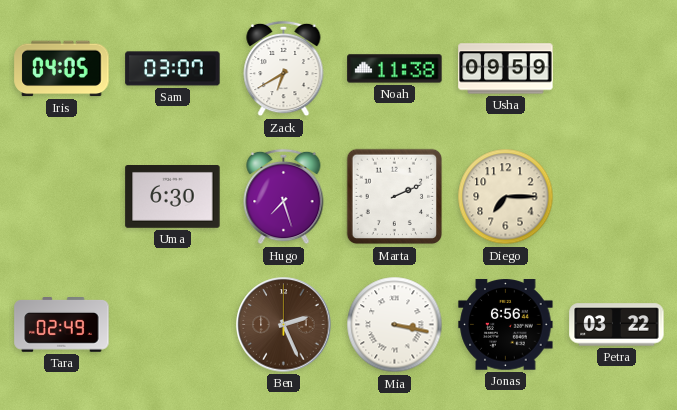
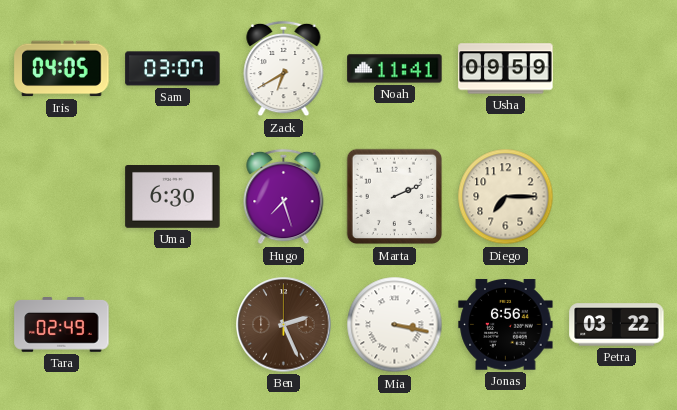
Noah: 11:38 -> 11:41 (395, 69)
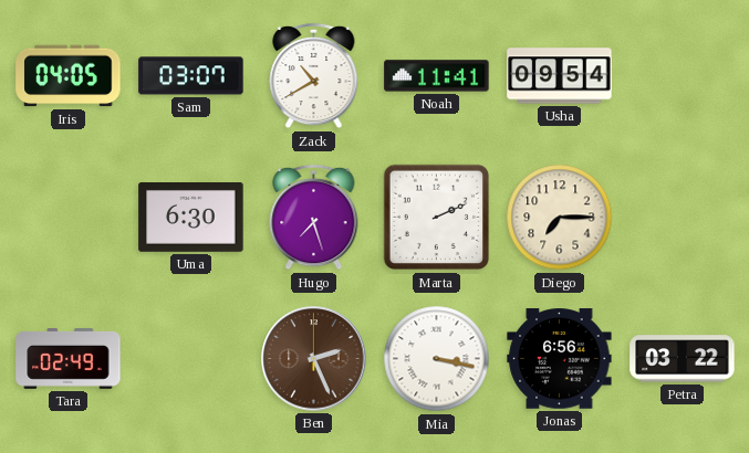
Zack: 6:40 -> 10:40 (314, 76)
Usha: 09:59 -> 09:54 (560, 76)
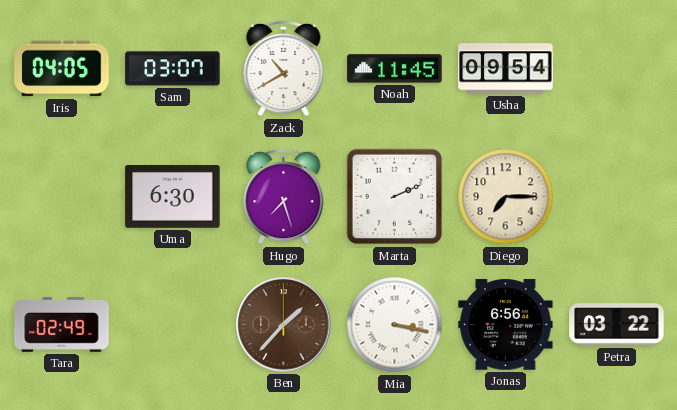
Noah: 11:41 -> 11:45 (395, 69)
Ben: 2:26 -> 1:37 (284, 325)
